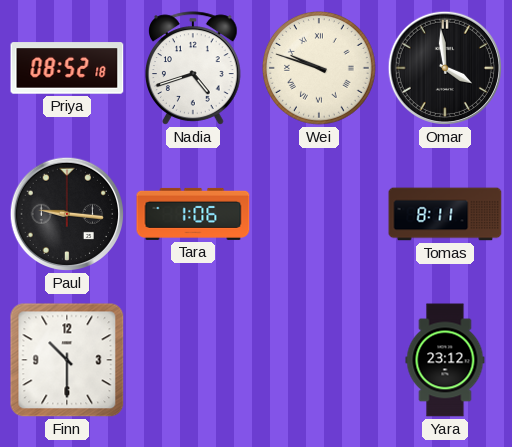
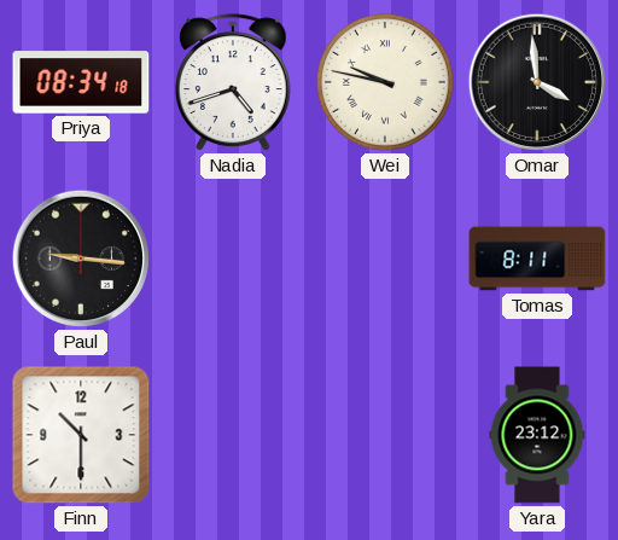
Priya: 08:52 -> 08:34 (81, 82)
Wei: 9:48 -> 9:47 (386, 83)
Tara: 1:06 -> none (193, 214)
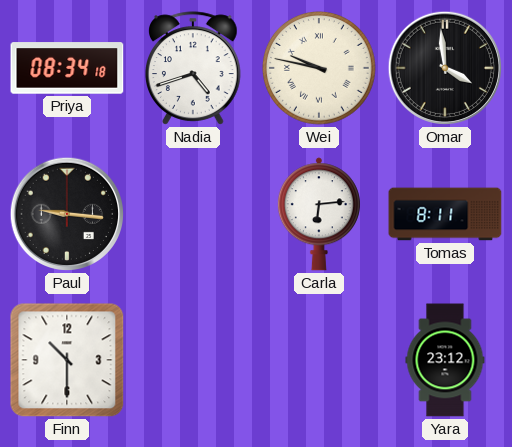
Carla: none -> 6:14 (319, 214)
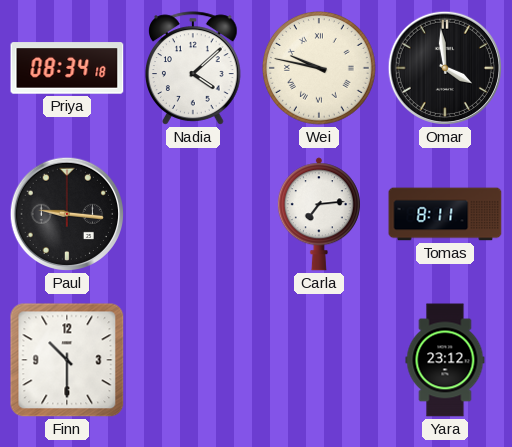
Nadia: 4:42 -> 4:08 (194, 68)
Carla: 6:14 -> 7:14 (319, 214)
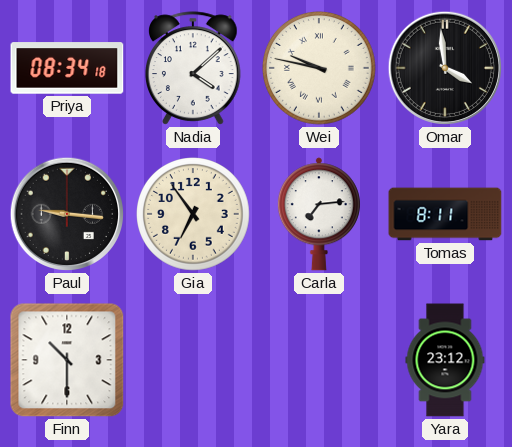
Gia: none -> 6:54 (194, 215)
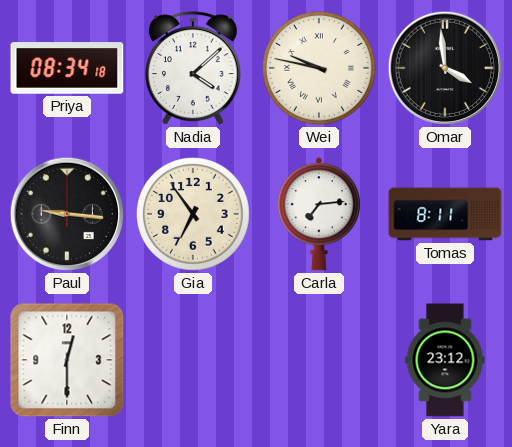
Finn: 10:30 -> 12:30 (67, 360)
